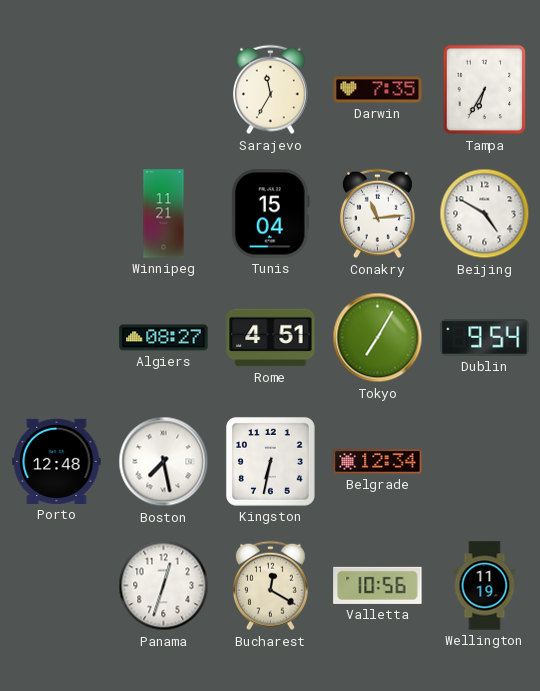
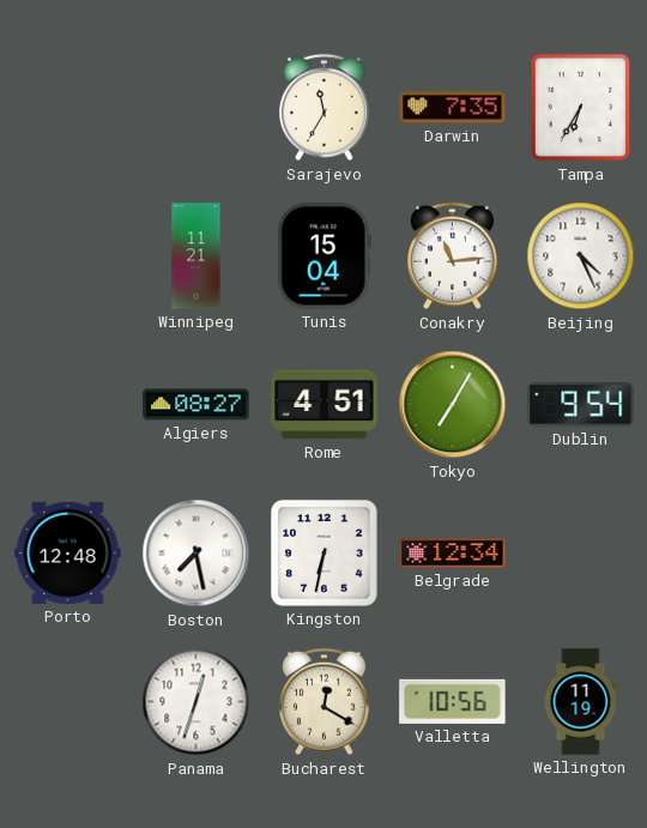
Beijing: 4:50 -> 4:26 (581, 256)
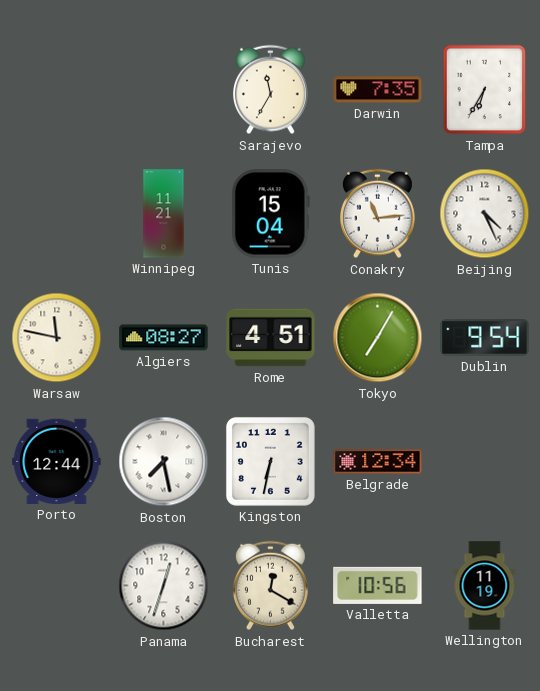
Warsaw: none -> 11:47 (57, 338)
Porto: 12:48 -> 12:44 (57, 461)
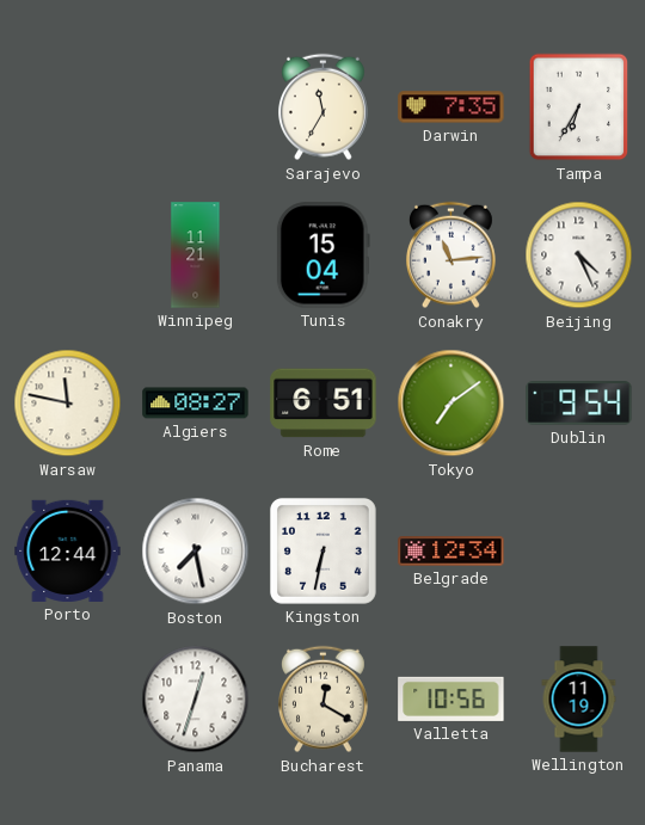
Rome: 4:51 -> 6:51 (324, 404)
Tokyo: 7:05 -> 7:09 (451, 404)
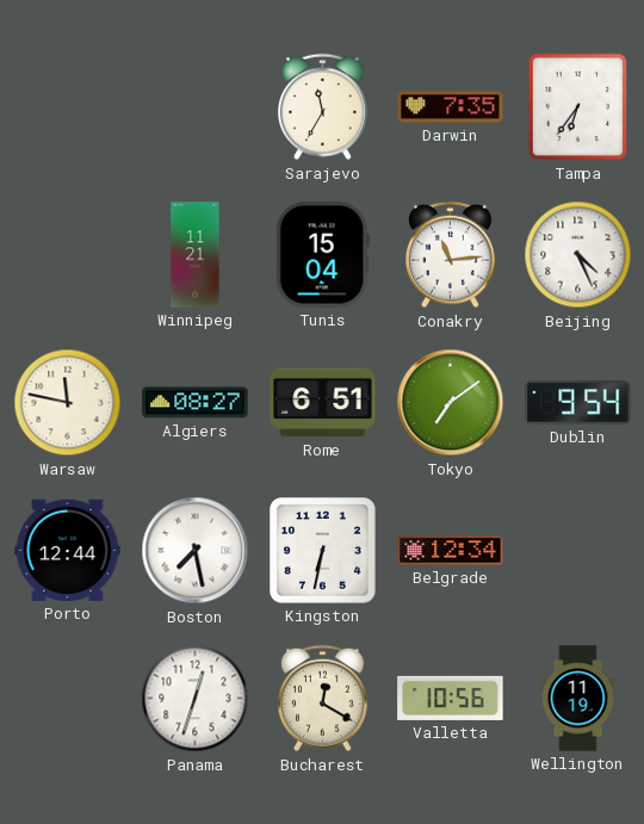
Tampa: 6:35 -> 6:36 (578, 107)
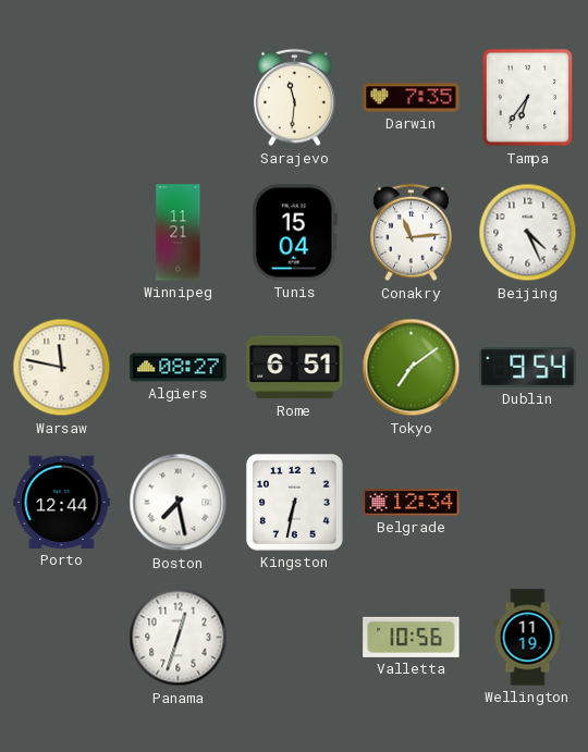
Sarajevo: 11:35 -> 11:31 (295, 98)
Bucharest: 12:20 -> none (323, 699)
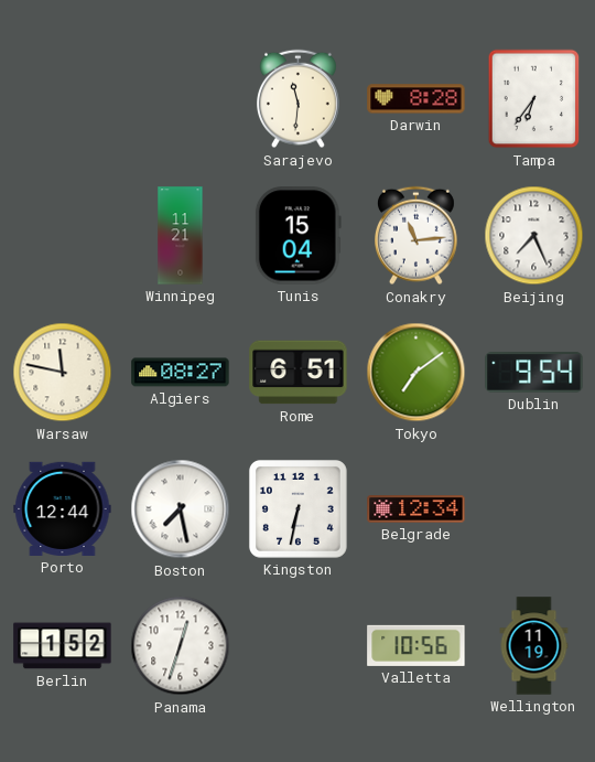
Darwin: 7:35 -> 8:28 (416, 99)
Beijing: 4:26 -> 7:26 (534, 236)
Berlin: none -> 1:52 (63, 646)
